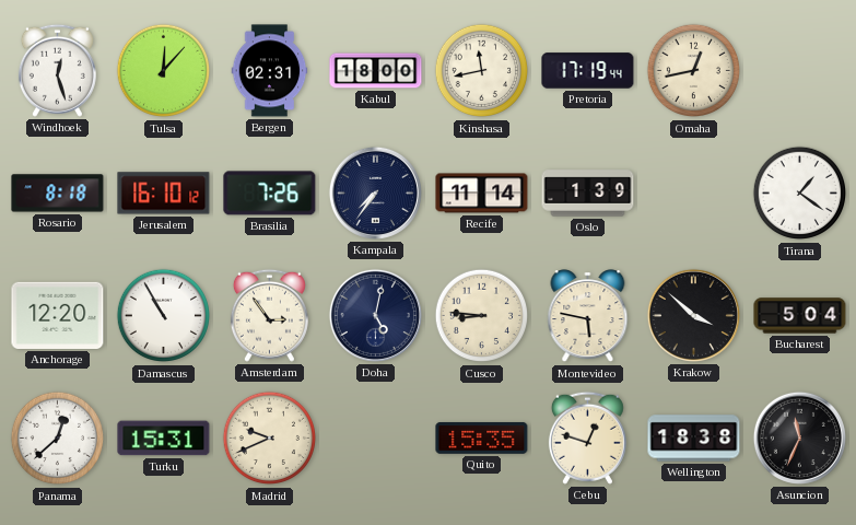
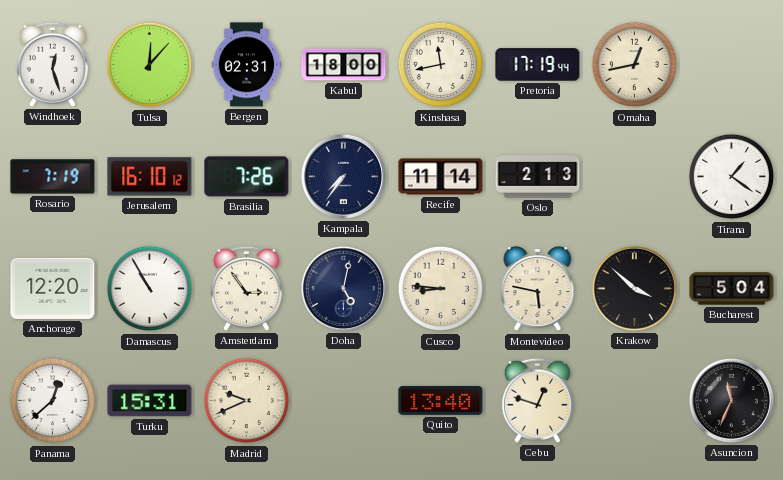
Rosario: 8:18 -> 7:19 (53, 177)
Oslo: 1:39 -> 2:13 (538, 177)
Quito: 15:35 -> 13:40 (441, 400)
Wellington: 18:38 -> none (694, 439)
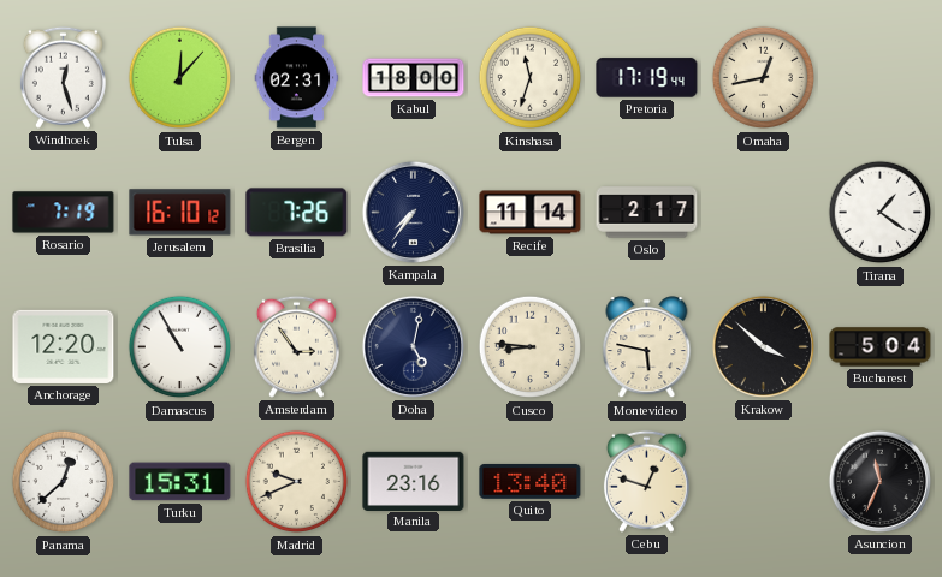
Kinshasa: 11:43 -> 11:33 (531, 78)
Oslo: 2:13 -> 2:17 (647, 213)
Manila: none -> 23:16 (414, 481)
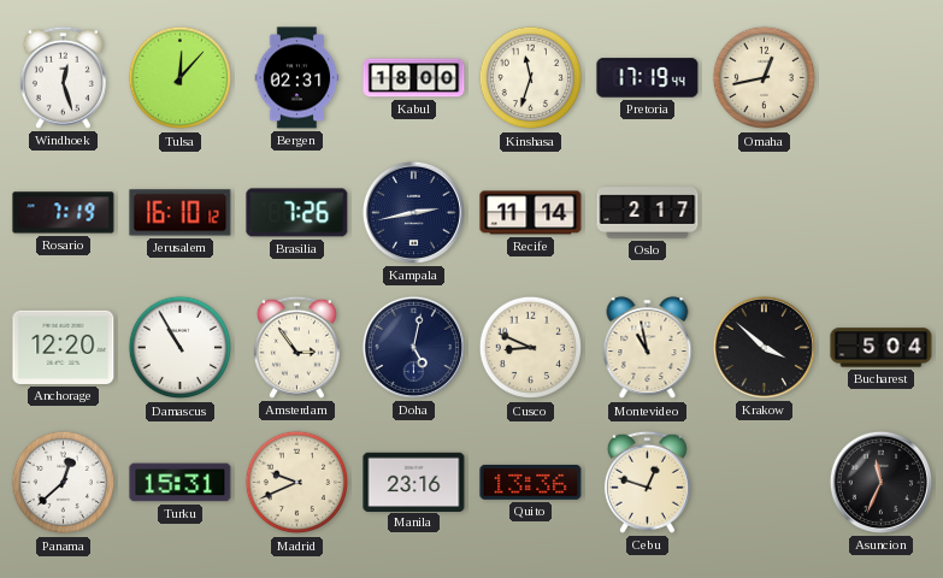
Kampala: 7:36 -> 2:43 (413, 212)
Tirana: 1:21 -> none (881, 213)
Cusco: 8:46 -> 8:49 (531, 348)
Montevideo: 5:47 -> 10:58 (648, 348)
Quito: 13:40 -> 13:36 (531, 482)
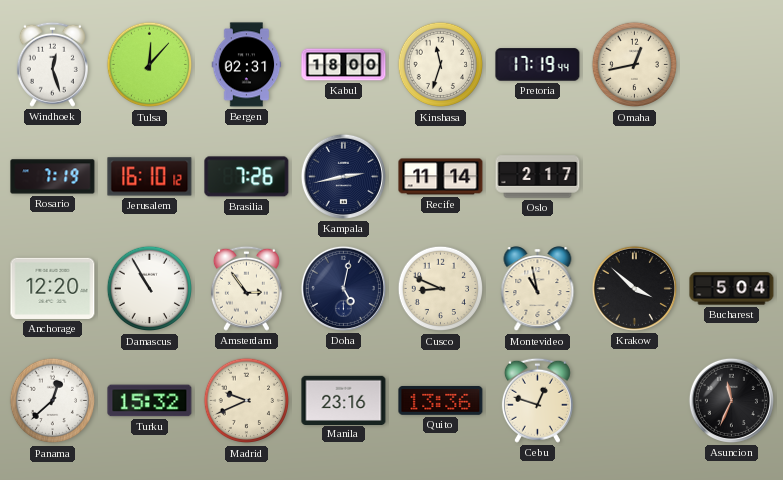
Turku: 15:31 -> 15:32 (150, 401)
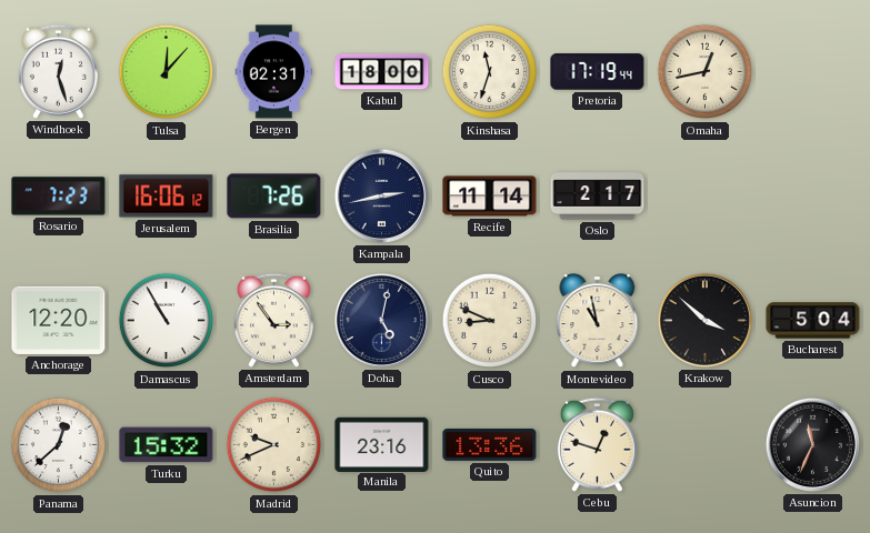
Rosario: 7:19 -> 7:23 (59, 197)
Jerusalem: 16:10 -> 16:06 (167, 197)
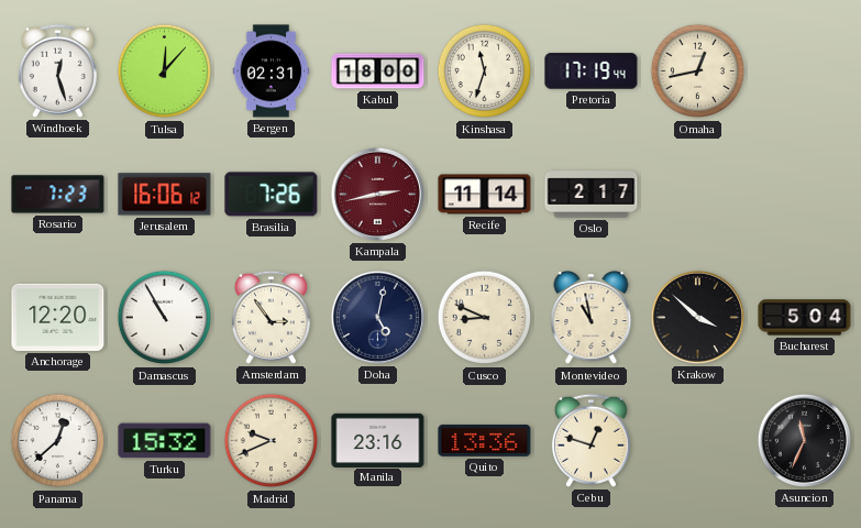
Kampala dial: navy -> burgundy (377, 194)
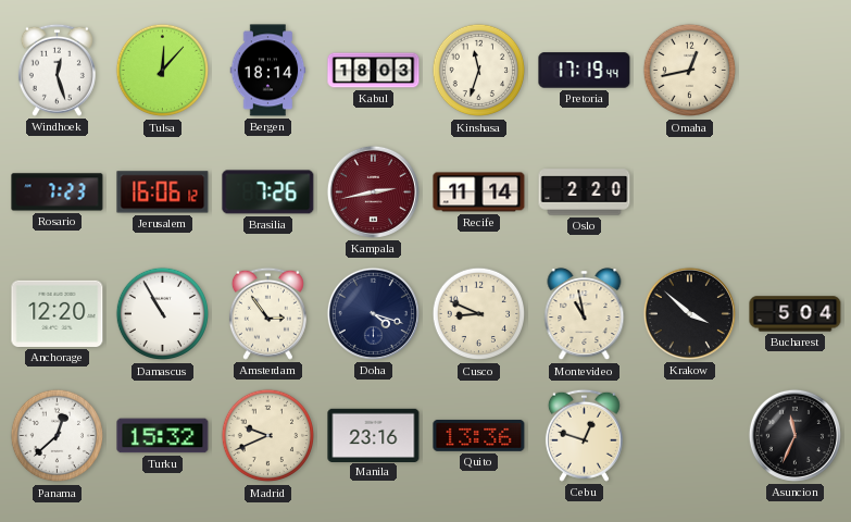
Bergen: 02:31 -> 18:14 (268, 71)
Kabul: 18:00 -> 18:03 (374, 71)
Oslo: 2:17 -> 2:20 (585, 192)
Doha: 5:02 -> 4:18 (373, 313)
